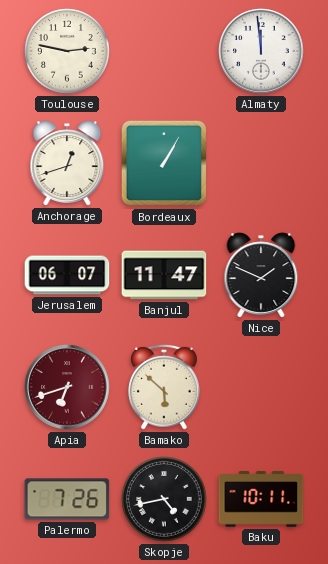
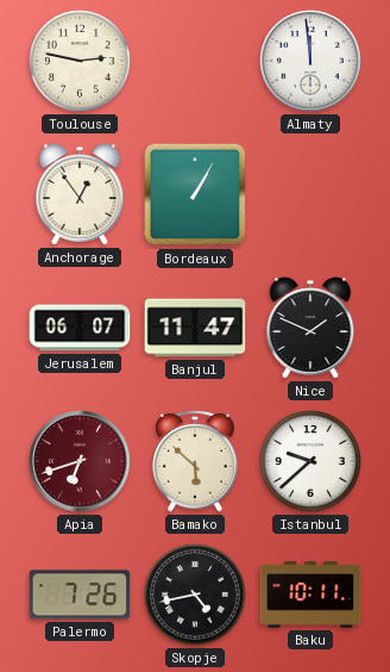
Anchorage: 12:42 -> 12:54 (80, 194)
Istanbul: none -> 9:38 (310, 461)
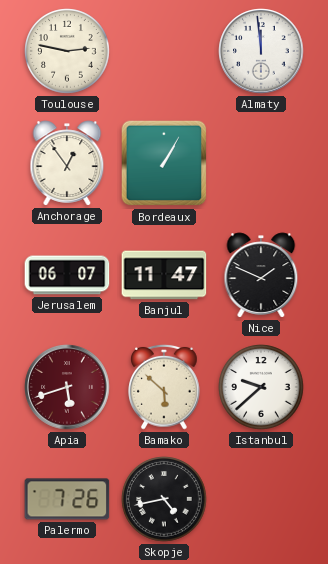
Apia: 6:42 -> 5:42 (67, 387)
Baku: 10:11 -> none (310, 595)
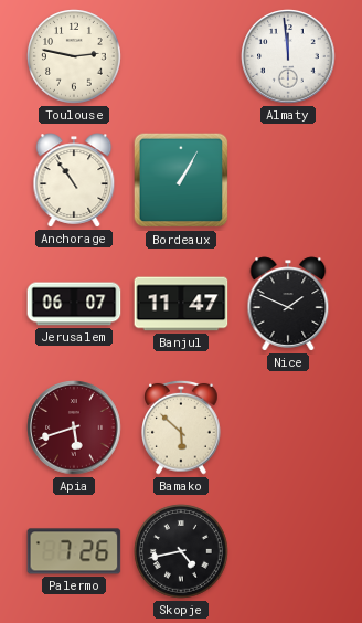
Anchorage: 12:54 -> 10:54 (74, 180)
Istanbul: 9:38 -> none (261, 387)
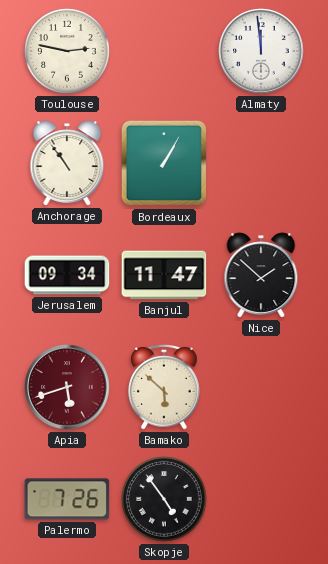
Jerusalem: 06:07 -> 09:34 (67, 275)
Nice: 1:49 -> 1:52 (261, 275)
Skopje: 4:43 -> 4:54 (164, 499)
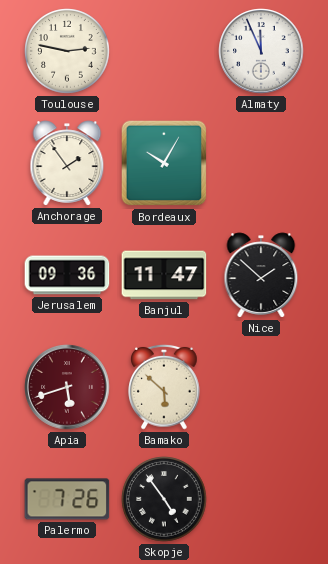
Almaty: 11:59 -> 11:56 (261, 51)
Anchorage: 10:54 -> 1:54 (67, 163)
Bordeaux: 1:05 -> 10:05 (164, 163)
Jerusalem: 09:34 -> 09:36 (67, 275)
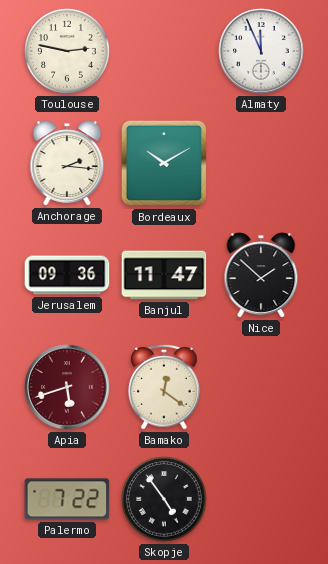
Anchorage: 1:54 -> 2:16 (67, 163)
Bordeaux: 10:05 -> 10:10 (164, 163)
Bamako: 5:52 -> 12:21 (164, 387)
Palermo: 7:26 -> 7:22 (67, 499)
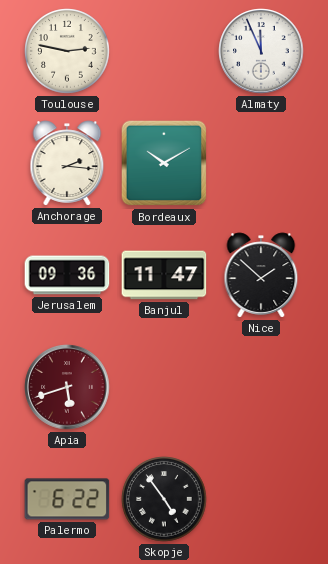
Bamako: 12:21 -> none (164, 387)
Palermo: 7:22 -> 6:22 (67, 499)
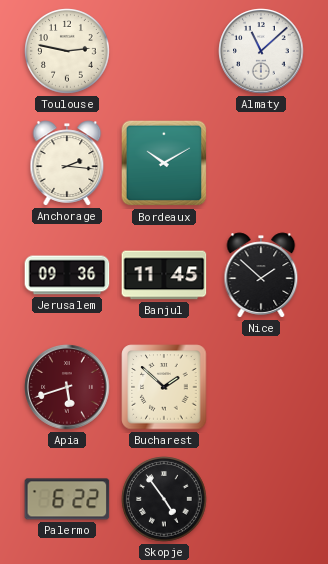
Almaty: 11:56 -> 11:08 (261, 51)
Banjul: 11:47 -> 11:45 (164, 275)
Bucharest: none -> 1:52 (164, 387)
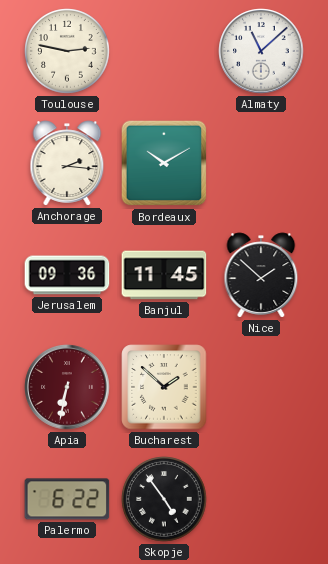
Apia: 5:42 -> 6:32 (67, 387)
